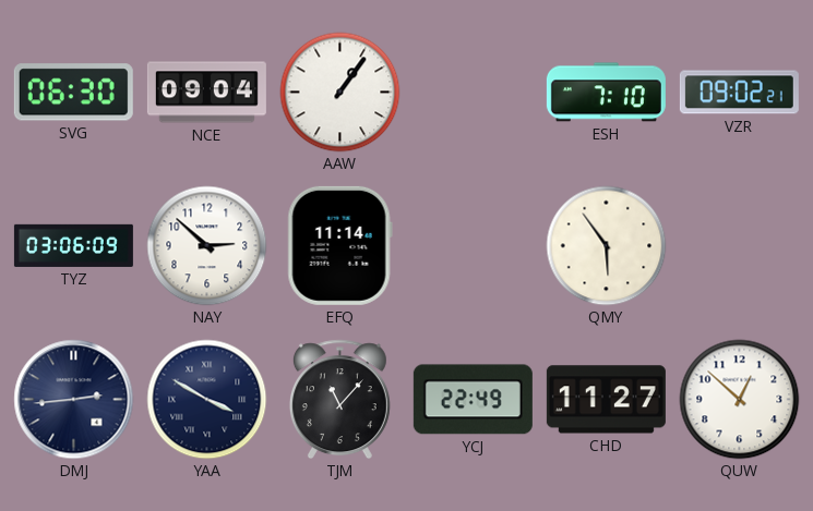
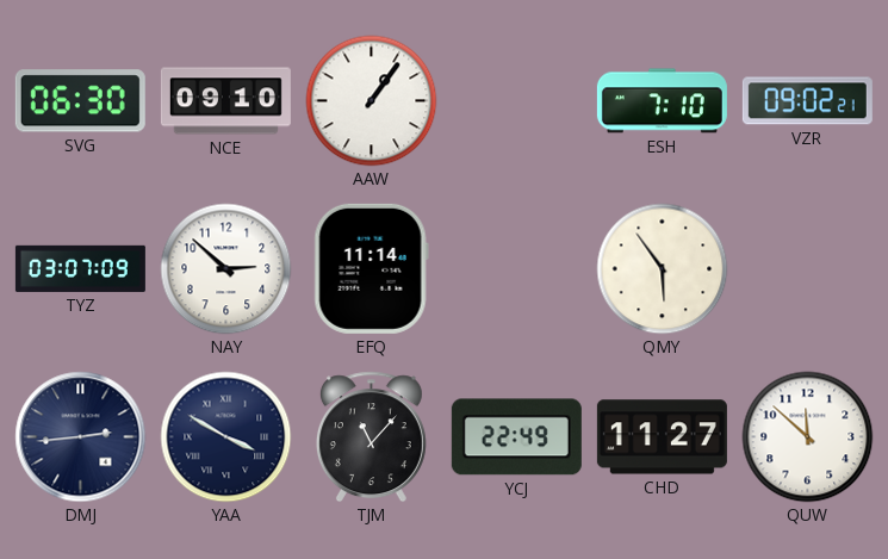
NCE: 09:04 -> 09:10 (225, 101)
TYZ: 03:06 -> 03:07 (80, 268)
QUW: 12:52 -> 11:52 (808, 437)
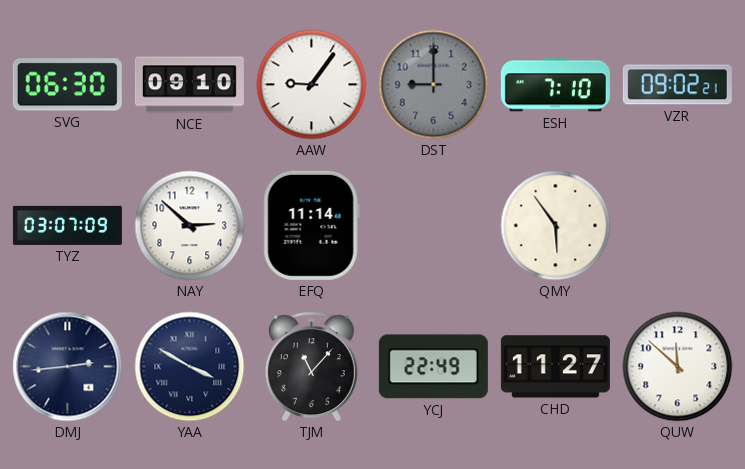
AAW: 1:06 -> 9:06 (312, 85)
DST: none -> 9:00 (434, 85)
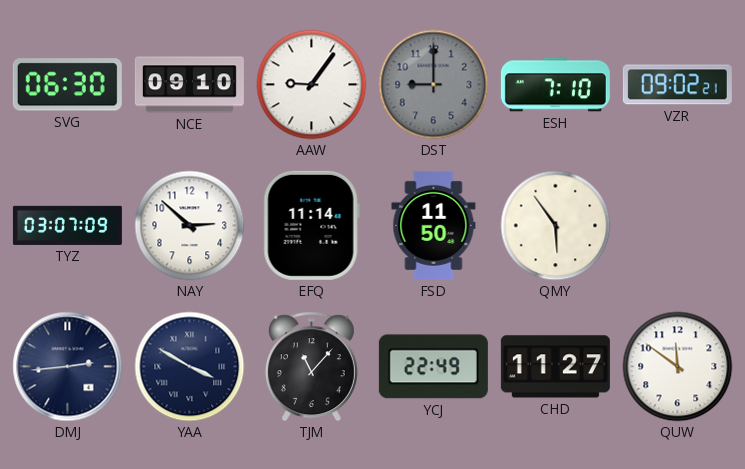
FSD: none -> 11:50 (434, 225)
QUW: 11:52 -> 11:51 (678, 367)
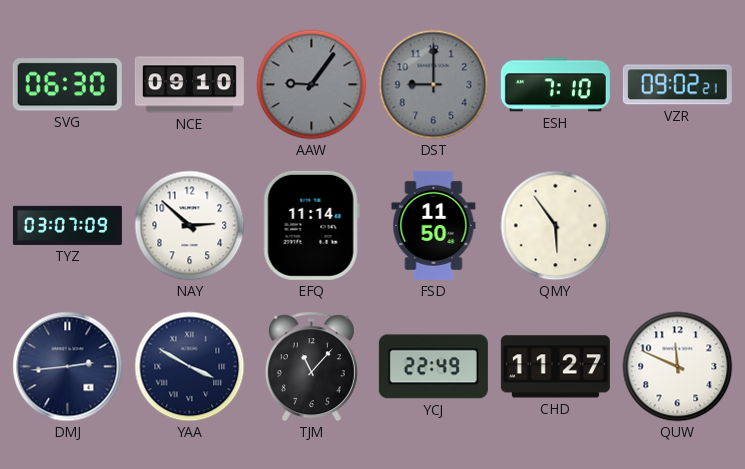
AAW dial: white -> grey (312, 85)
QUW: 11:51 -> 11:49 (678, 367)
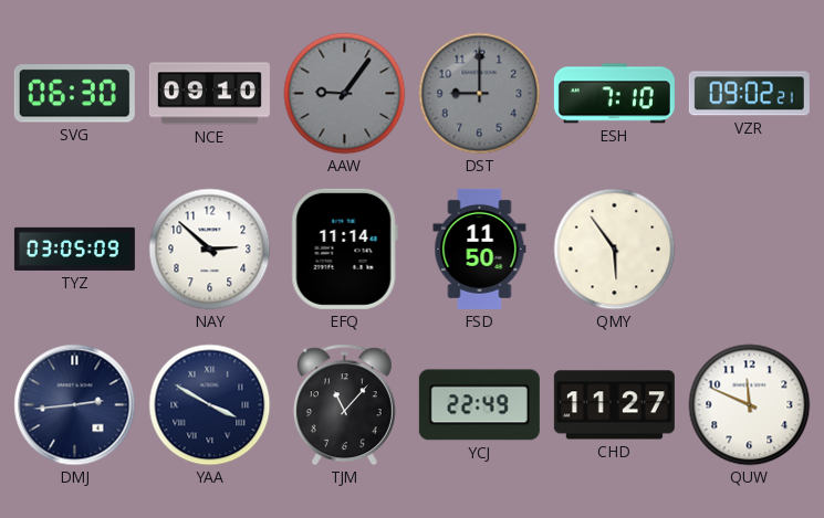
TYZ: 03:07 -> 03:05 (74, 249)
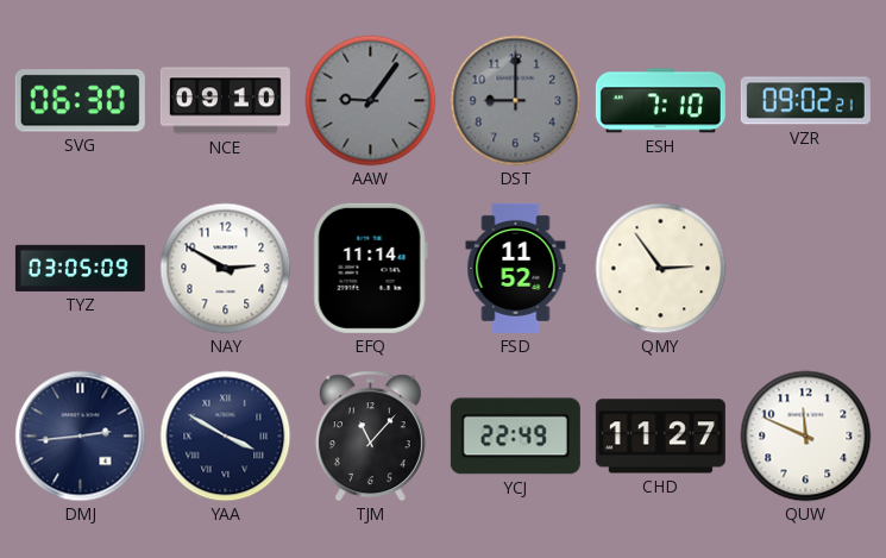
NAY: 2:52 -> 2:50 (226, 269)
FSD: 11:50 -> 11:52 (516, 268)
QMY: 5:54 -> 2:54 (661, 269)
